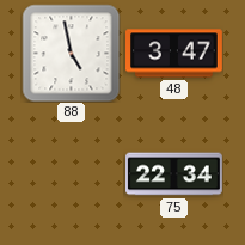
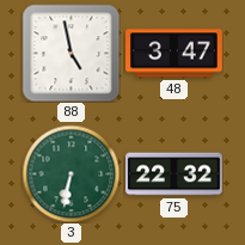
3: none -> 6:32 (71, 173)
75: 22:34 -> 22:32 (174, 174)
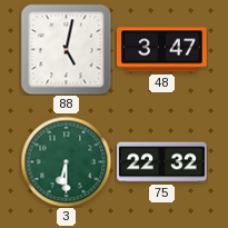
88: 4:58 -> 5:02 (66, 49)
3: 6:32 -> 6:30 (66, 161)
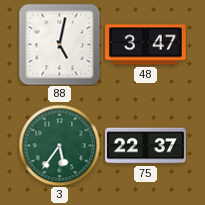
3: 6:30 -> 5:36 (59, 145)
75: 22:32 -> 22:37 (146, 146)
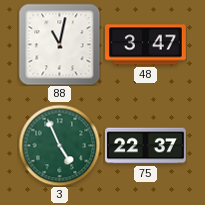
88: 5:02 -> 11:02 (59, 44)
3: 5:36 -> 4:56 (59, 145)
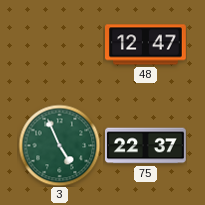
88: 11:02 -> none (59, 44)
48: 3:47 -> 12:47 (146, 45)
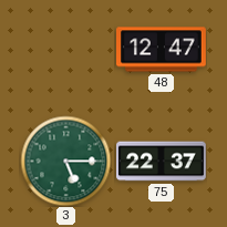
3: 4:56 -> 5:15 (65, 161)
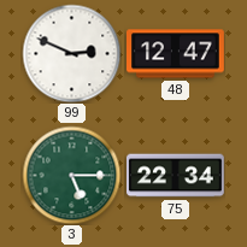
99: none -> 2:49 (71, 53)
75: 22:37 -> 22:34 (176, 176)
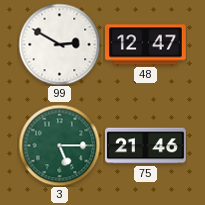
99: 2:49 -> 2:50 (59, 44)
75: 22:34 -> 21:46 (146, 146)
